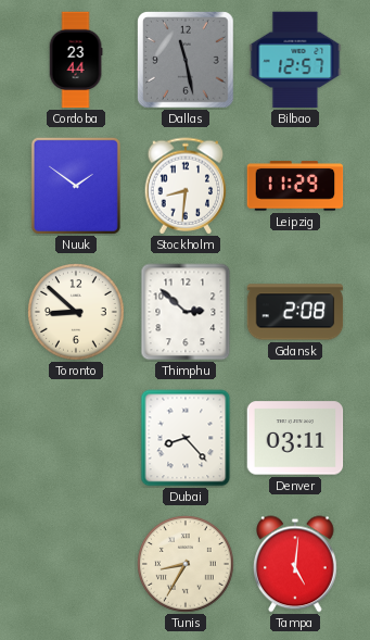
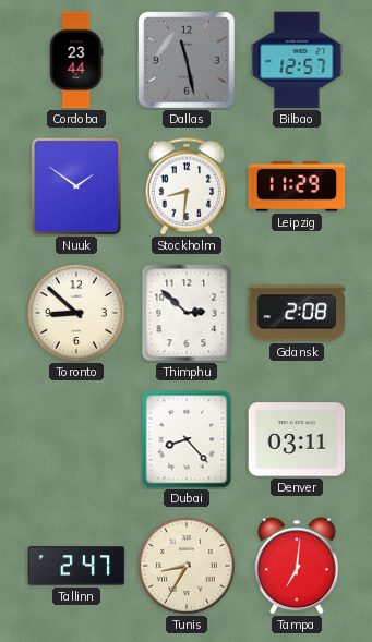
Tallinn: none -> 2:47 (76, 566)
Tampa: 5:01 -> 7:01 (298, 566)
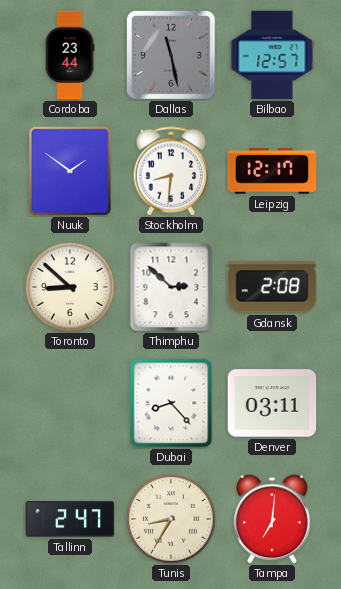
Leipzig: 11:29 -> 12:17 (272, 171)
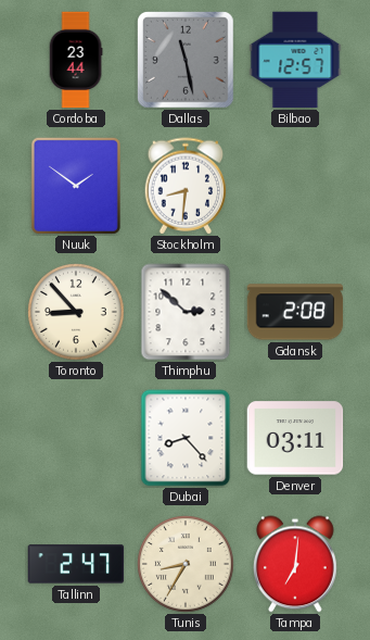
Leipzig: 12:17 -> none (272, 171)
Toronto: 8:52 -> 8:53 (77, 313)
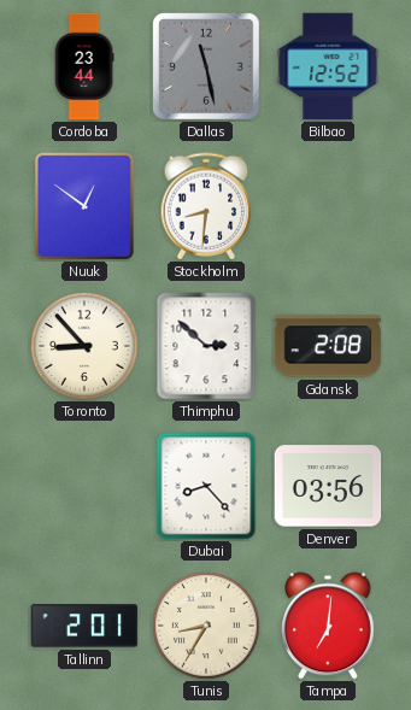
Bilbao: 12:57 -> 12:52 (328, 66)
Nuuk: 1:51 -> 12:51 (84, 206)
Denver: 03:11 -> 03:56 (328, 486)
Tallinn: 2:47 -> 2:01 (84, 626)
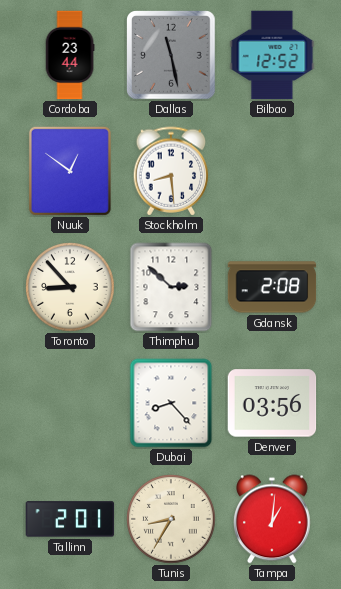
Stockholm: 8:31 -> 8:29 (171, 171)
Tampa: 7:01 -> 1:01 (273, 519)
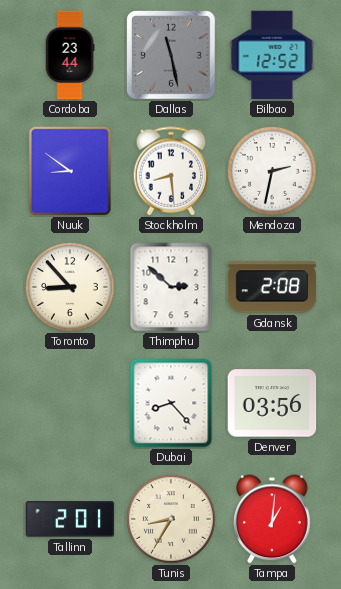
Nuuk: 12:51 -> 8:51 (70, 171)
Mendoza: none -> 2:32 (273, 172)
